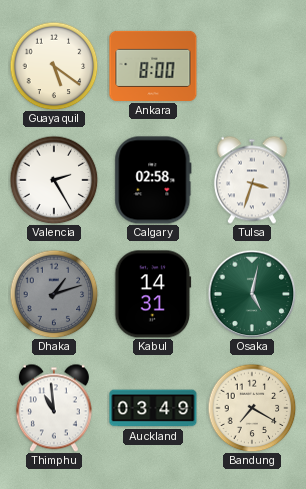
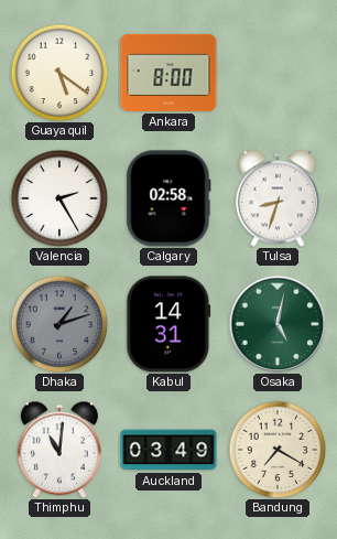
Tulsa: 3:33 -> 8:33 (278, 198)
Thimphu: 10:59 -> 11:01 (59, 450)
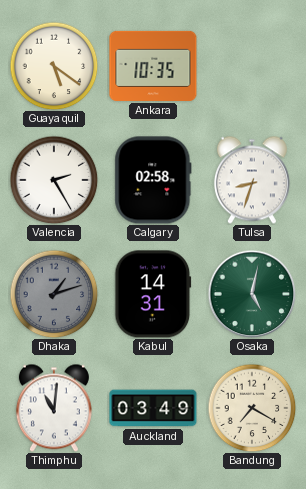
Ankara: 8:00 -> 10:35 (153, 66)
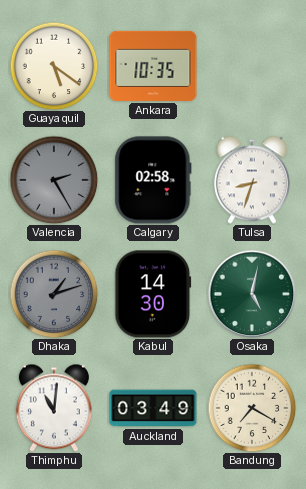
Valencia dial: white -> grey (54, 180)
Kabul: 14:31 -> 14:30 (153, 294)
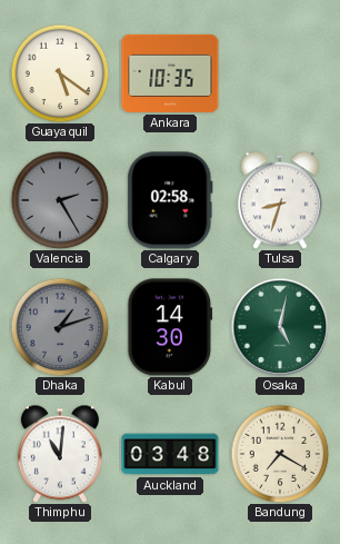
Auckland: 03:49 -> 03:48 (170, 454)
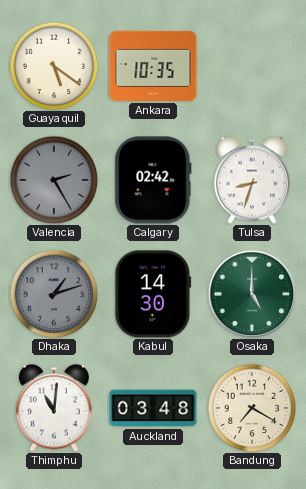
Calgary: 02:58 -> 02:42 (153, 180)
Osaka: 5:02 -> 5:00 (252, 294)
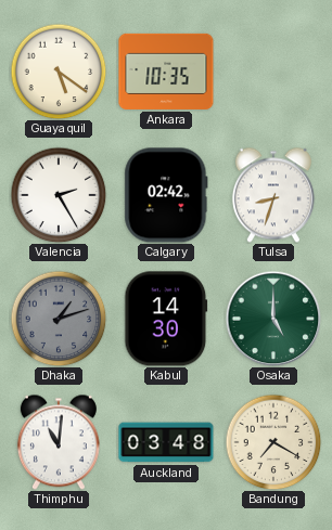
Valencia dial: grey -> white (59, 195)
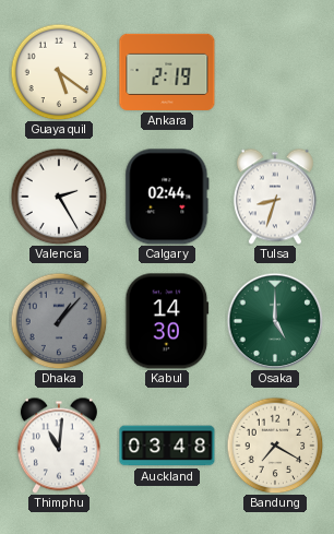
Ankara: 10:35 -> 2:19 (167, 72)
Calgary: 02:42 -> 02:44 (167, 197)
Dhaka: 1:12 -> 1:07 (59, 321)
